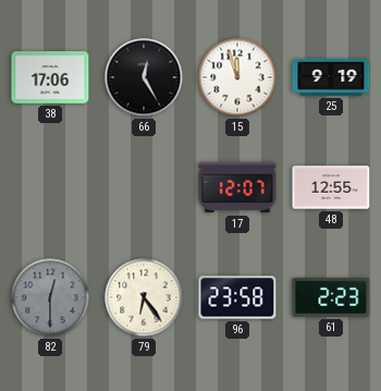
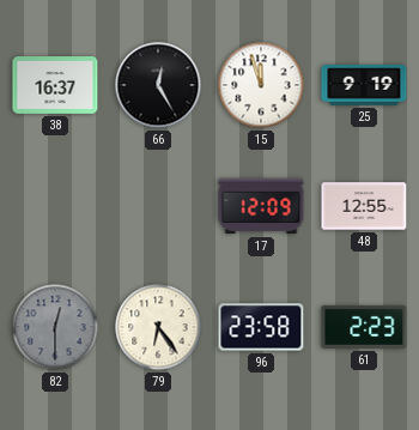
38: 17:06 -> 16:37 (55, 86)
17: 12:07 -> 12:09 (261, 206)
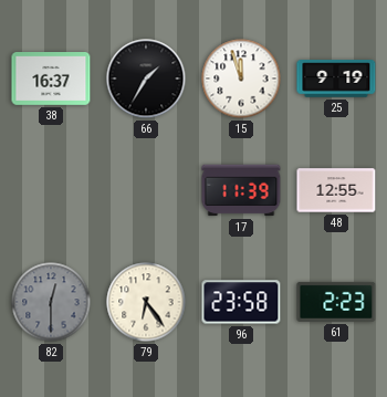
66: 12:25 -> 1:35 (146, 79)
17: 12:09 -> 11:39 (241, 190)
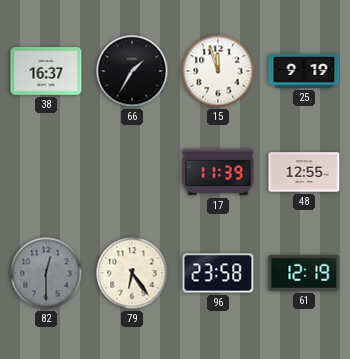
61: 2:23 -> 12:19 (304, 273)
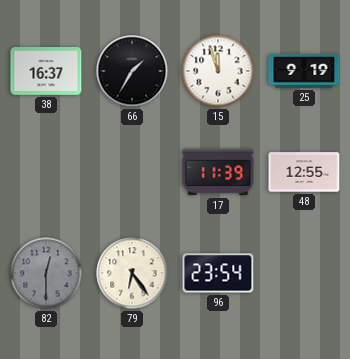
96: 23:58 -> 23:54 (218, 273)
61: 12:19 -> none (304, 273)
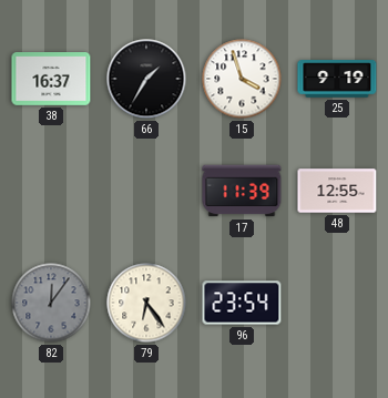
15: 11:57 -> 3:57 (242, 79)
82: 12:30 -> 12:06 (51, 303)
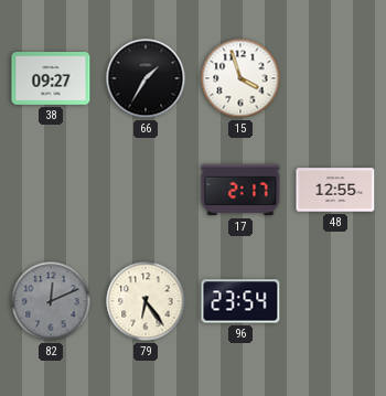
38: 16:37 -> 09:27 (51, 79)
25: 9:19 -> none (337, 79)
17: 11:39 -> 2:17 (240, 190)
82: 12:06 -> 12:11 (51, 301)
